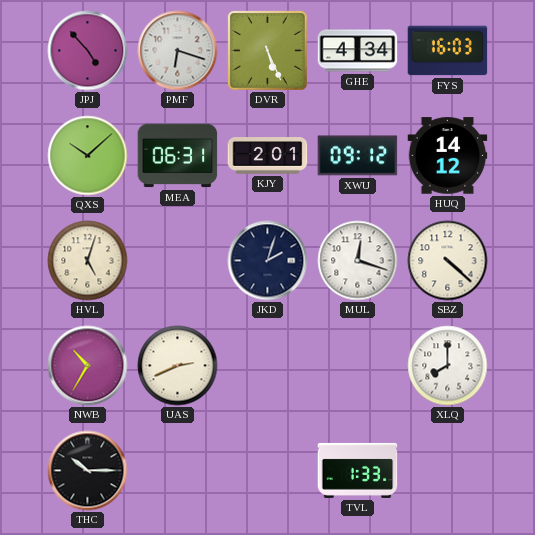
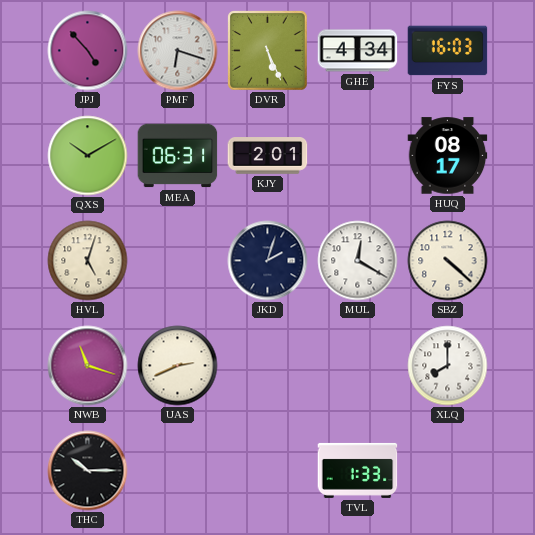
QXS: 10:08 -> 10:10 (88, 156)
XWU: 09:12 -> none (358, 156)
HUQ: 14:12 -> 08:17 (448, 156)
MUL: 12:18 -> 12:20 (358, 261)
NWB: 10:35 -> 11:18 (88, 366)
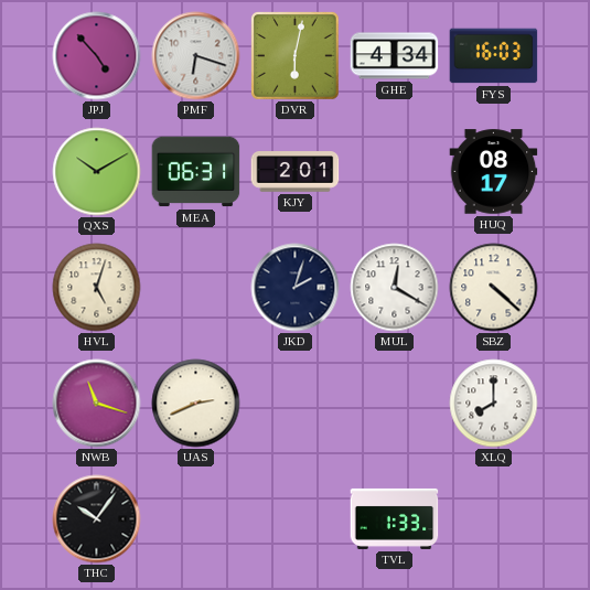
DVR: 5:26 -> 6:02 (296, 56)
THC: 10:15 -> 10:06 (97, 519)
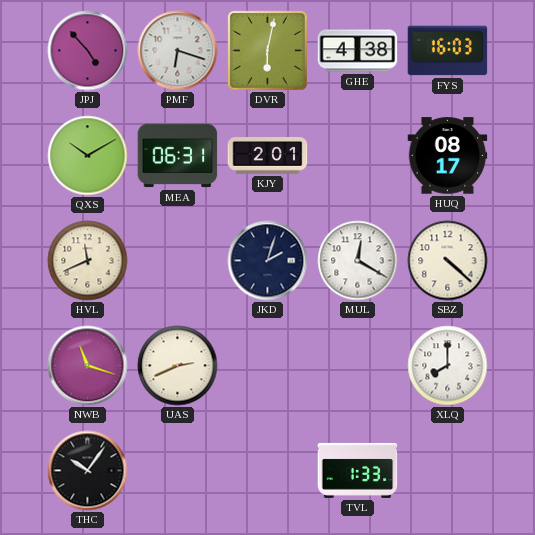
GHE: 4:34 -> 4:38 (358, 51)
HVL: 5:03 -> 11:41 (88, 261)
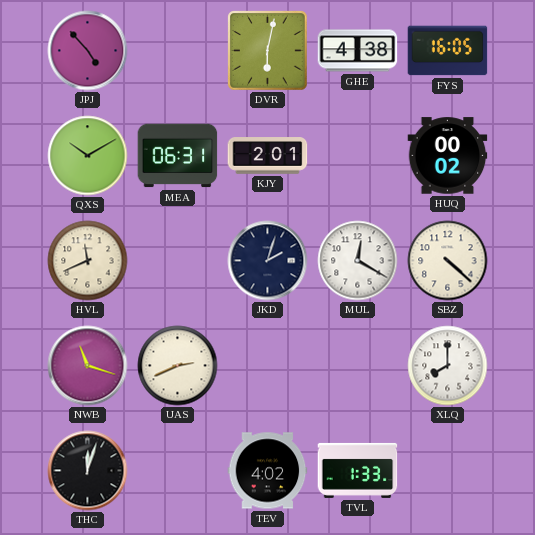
PMF: 6:18 -> none (178, 51)
FYS: 16:03 -> 16:05 (448, 51)
HUQ: 08:17 -> 00:02 (448, 156)
THC: 10:06 -> 12:03 (88, 471)
TEV: none -> 4:02 (268, 471)
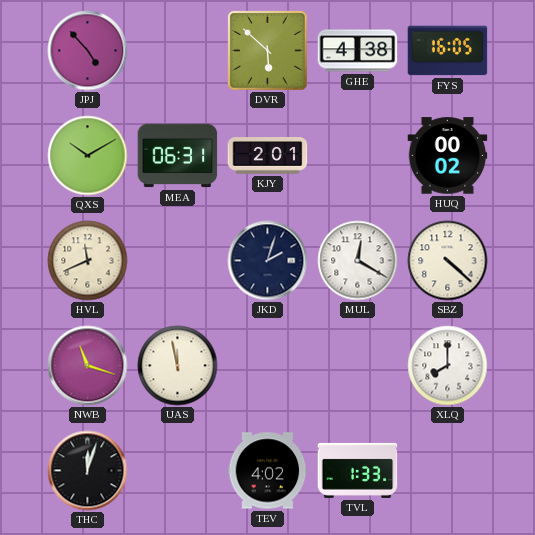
DVR: 6:02 -> 5:52 (268, 51)
UAS: 2:41 -> 11:58 (178, 366)
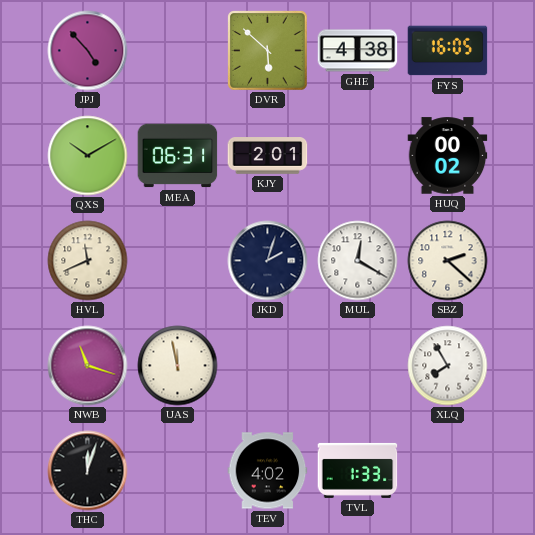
SBZ: 4:22 -> 2:22 (448, 261)
XLQ: 8:00 -> 7:55 (448, 366)
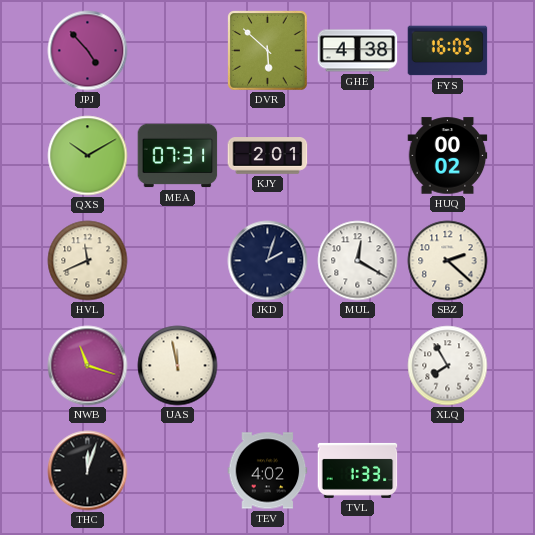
MEA: 06:31 -> 07:31 (178, 156)
